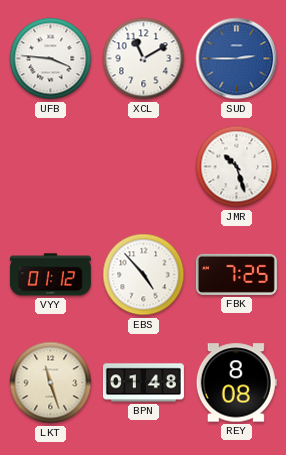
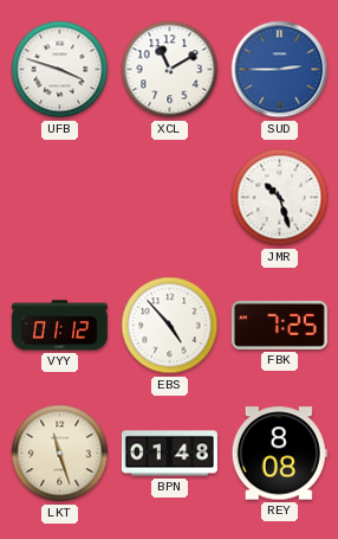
UFB: 3:46 -> 3:48 (60, 70)
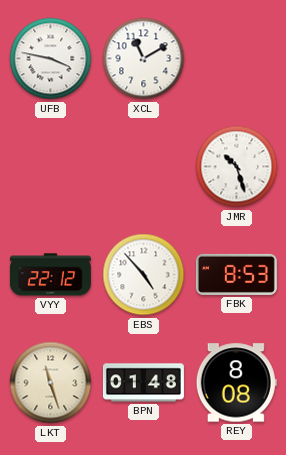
UFB: 3:48 -> 3:47 (51, 59)
SUD: 2:45 -> none (280, 70)
VYY: 01:12 -> 22:12 (50, 275)
FBK: 7:25 -> 8:53 (236, 274)
